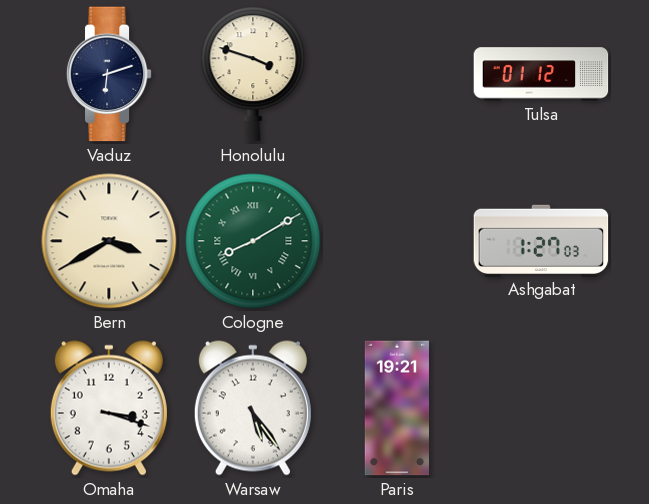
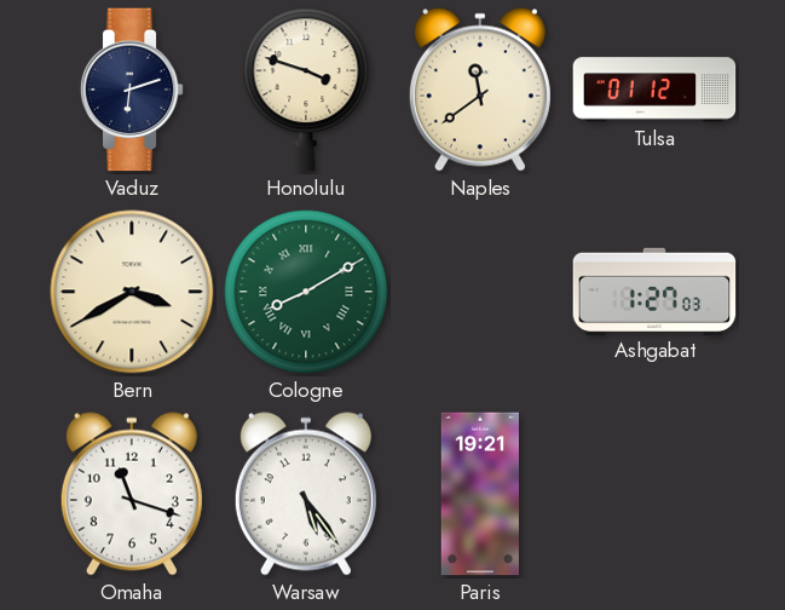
Naples: none -> 11:39 (480, 90)
Omaha: 3:18 -> 11:18 (132, 494)
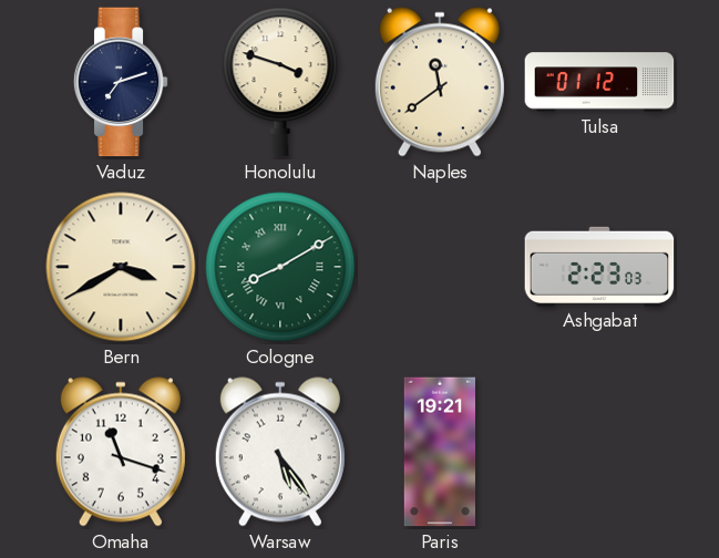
Vaduz: 6:12 -> 7:12 (121, 82)
Ashgabat: 1:27 -> 2:23 (599, 266)
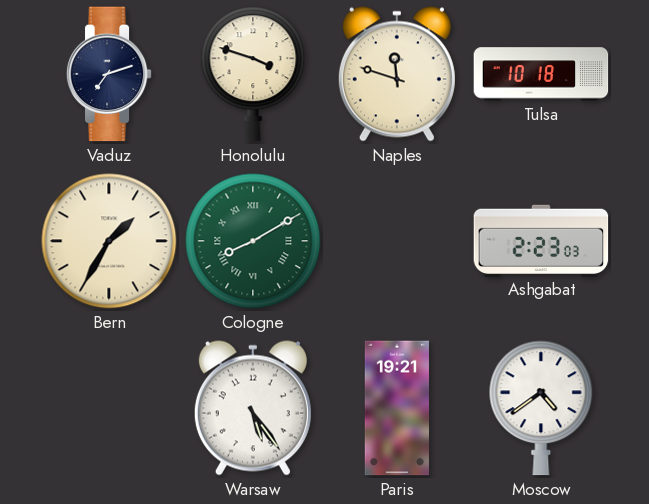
Naples: 11:39 -> 11:48 (397, 74)
Tulsa: 01:12 -> 10:18 (541, 74)
Bern: 3:40 -> 1:35 (109, 241)
Omaha: 11:18 -> none (121, 452)
Moscow: none -> 4:39 (541, 408)
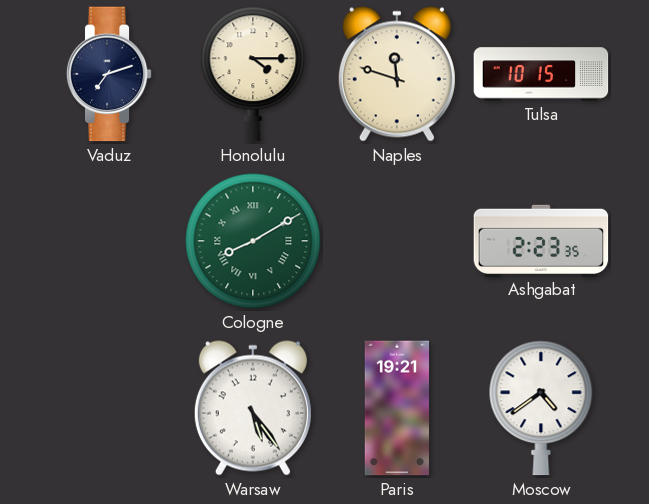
Honolulu: 3:48 -> 4:15 (253, 74)
Tulsa: 10:18 -> 10:15 (541, 74)
Bern: 1:35 -> none (109, 241)
Ashgabat: 2:23:03 -> 2:23:35 (541, 240)
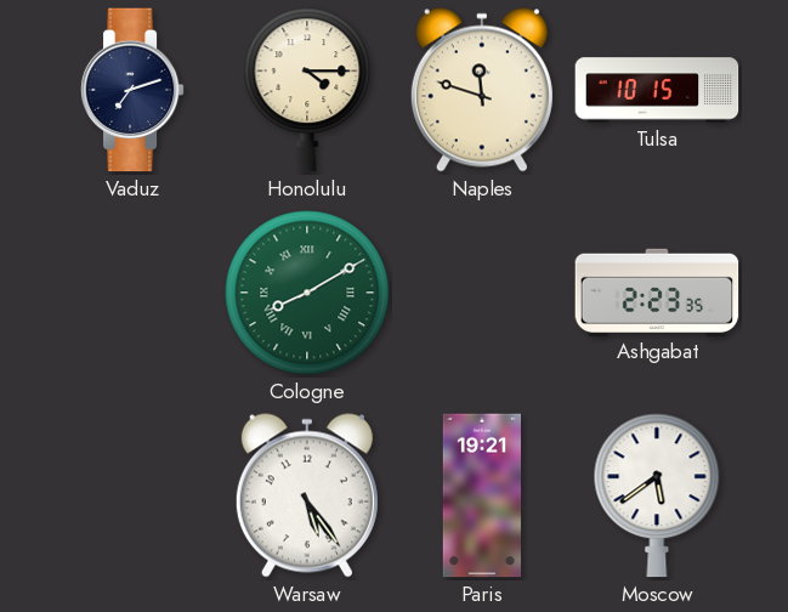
Moscow: 4:39 -> 5:39 (657, 495)
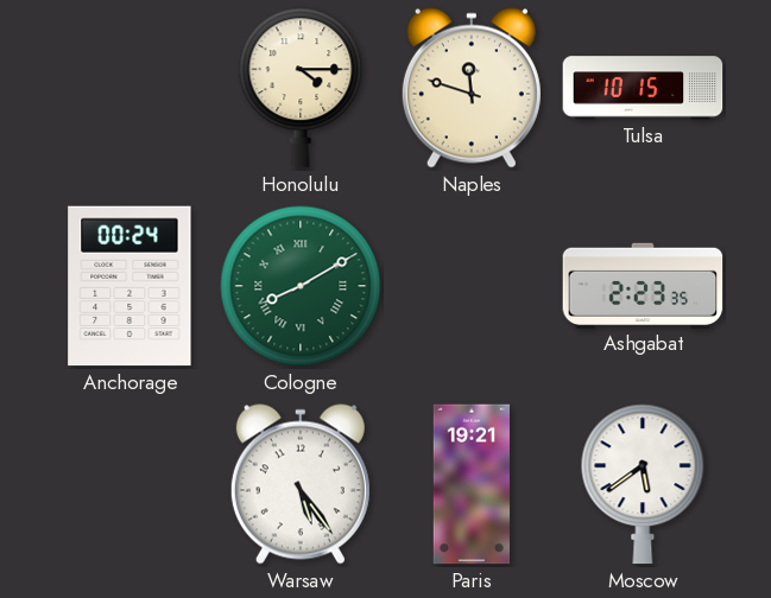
Vaduz: 7:12 -> none (132, 90)
Anchorage: none -> 00:24 (129, 286)
